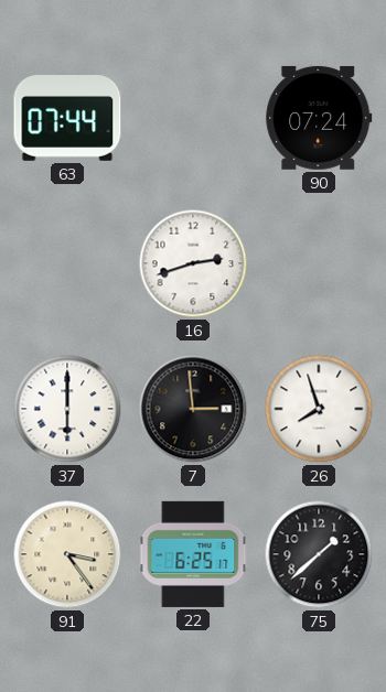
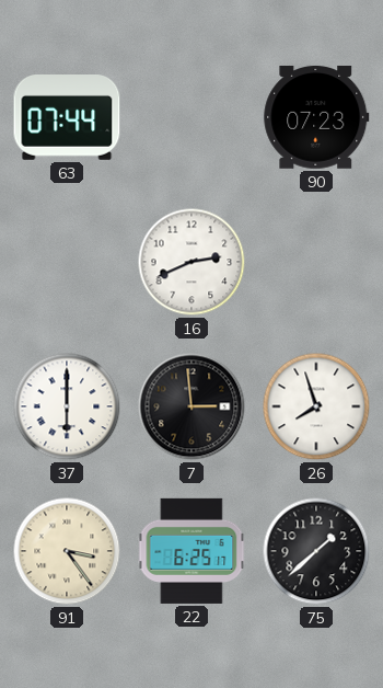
90: 07:24 -> 07:23 (316, 117)
16: 2:42 -> 2:41 (191, 262)
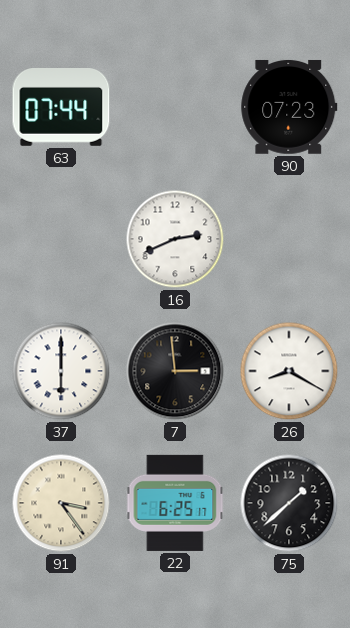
26: 7:57 -> 8:20 (289, 371)
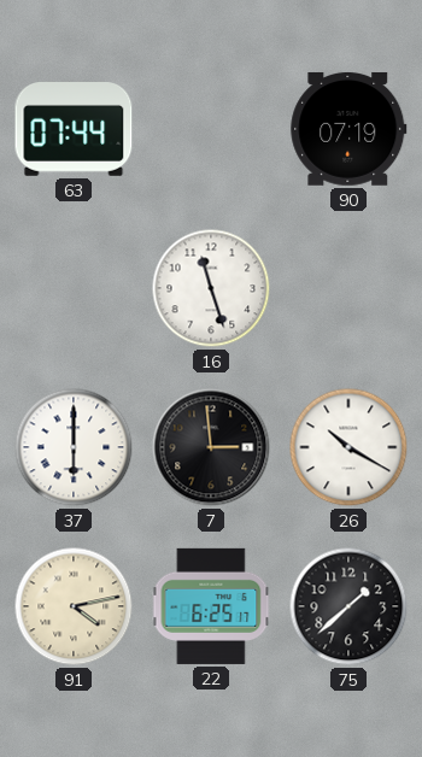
90: 07:23 -> 07:19 (348, 129)
16: 2:41 -> 11:27 (211, 288)
26: 8:20 -> 10:20 (348, 447)
91: 3:24 -> 4:13 (74, 606)
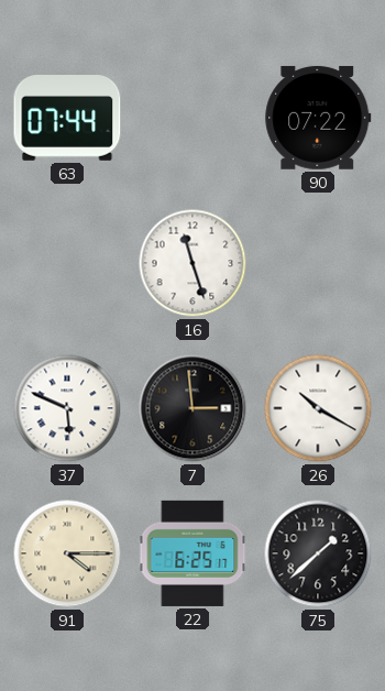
90: 07:19 -> 07:22 (318, 118)
37: 6:00 -> 5:49 (67, 408)
91: 4:13 -> 4:15 (67, 553)
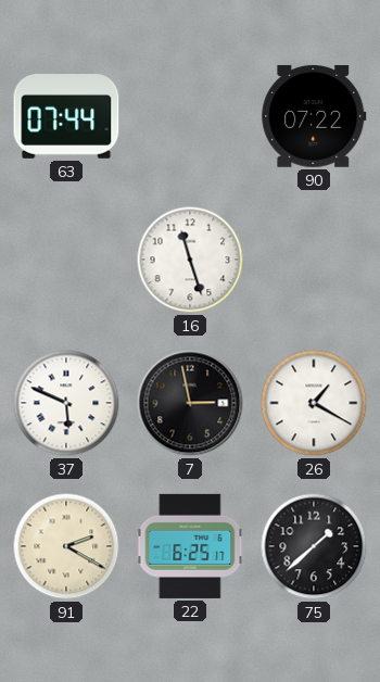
7: 2:59 -> 2:58 (190, 403)
26: 10:20 -> 1:20 (314, 403)
91: 4:15 -> 2:20 (66, 546)
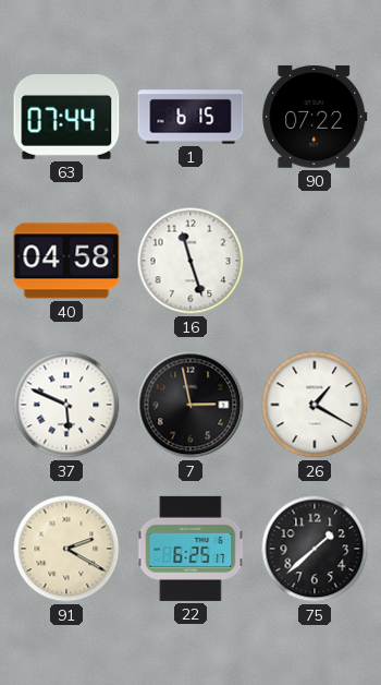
1: none -> 6:15 (190, 117)
40: none -> 04:58 (66, 261)
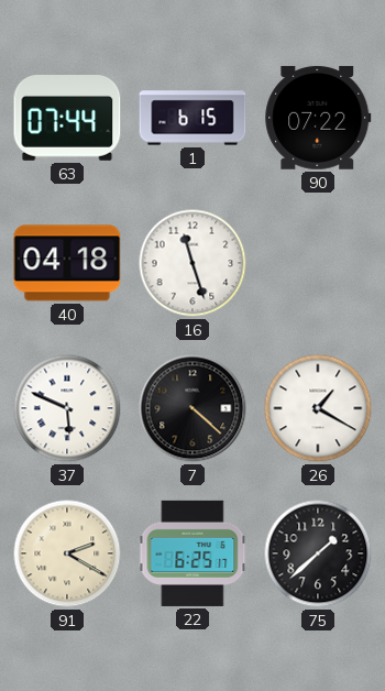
40: 04:58 -> 04:18 (67, 263)
7: 2:58 -> 4:22 (193, 408)
